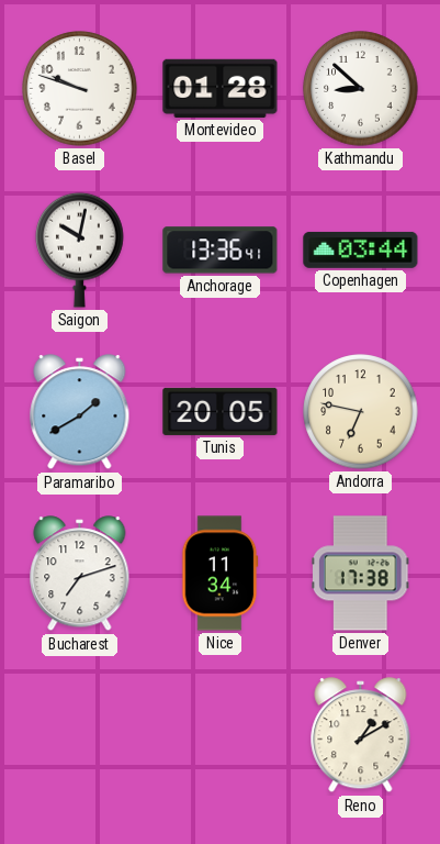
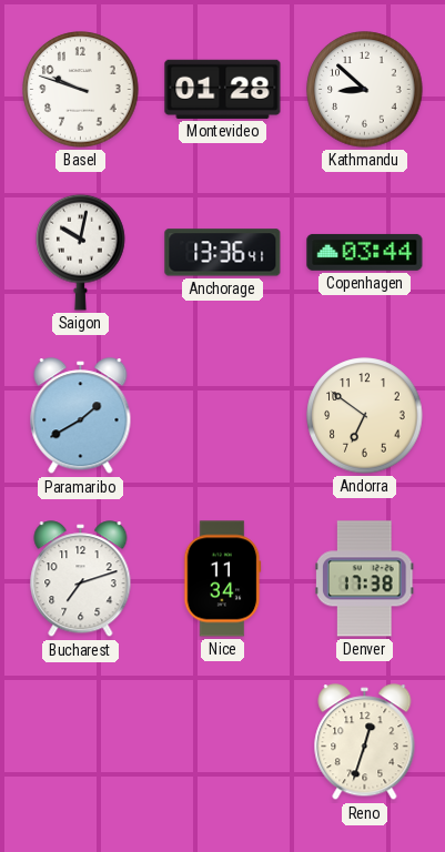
Tunis: 20:05 -> none (221, 411)
Andorra: 6:47 -> 6:51 (365, 416)
Reno: 1:10 -> 12:33 (365, 742)
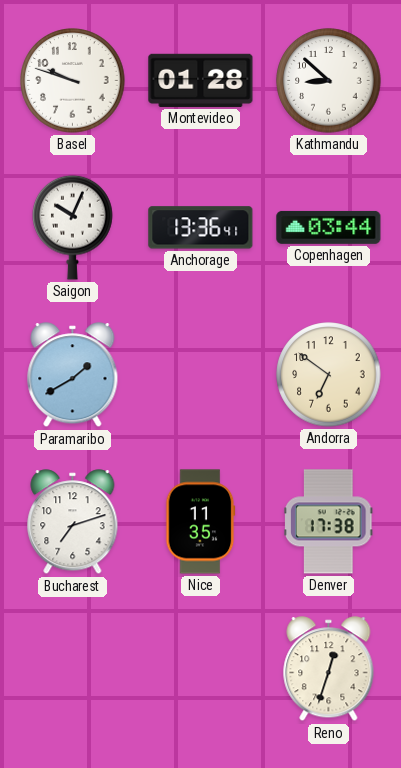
Saigon: 10:02 -> 10:04 (73, 227)
Nice: 11:34 -> 11:35 (200, 522)
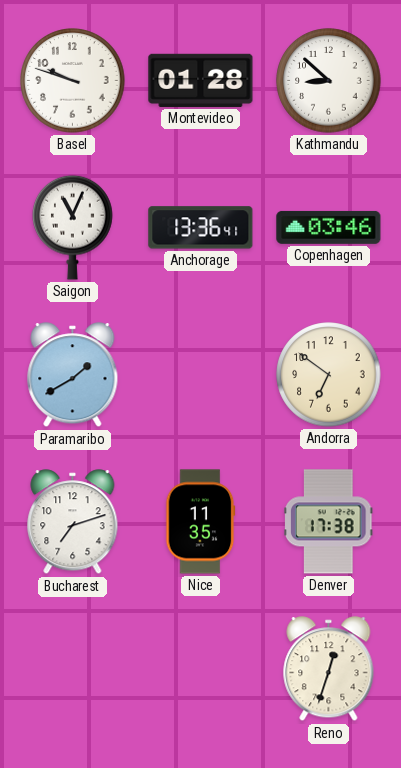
Saigon: 10:04 -> 11:04 (73, 227)
Copenhagen: 03:44 -> 03:46 (329, 227)
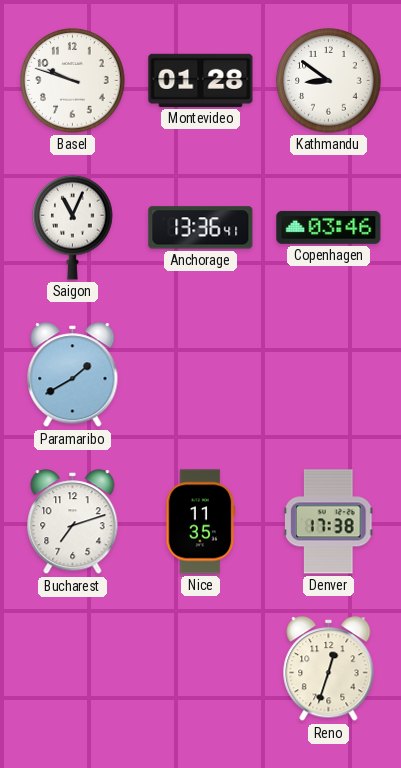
Kathmandu: 8:52 -> 8:51 (329, 81)
Andorra: 6:51 -> none (329, 375)
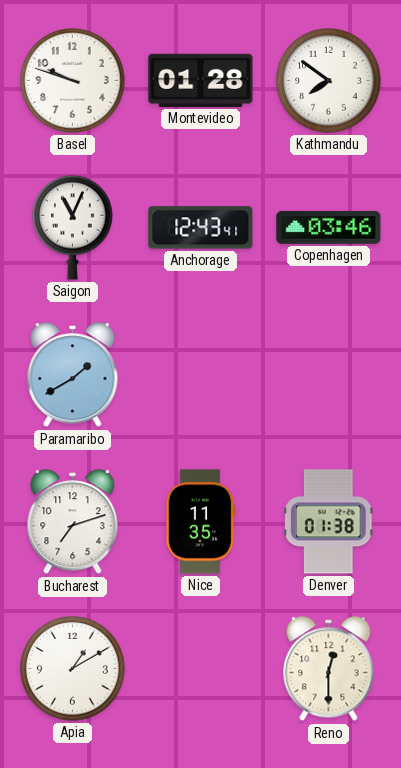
Kathmandu: 8:51 -> 7:51 (329, 81)
Anchorage: 13:36 -> 12:43 (201, 228)
Denver: 17:38 -> 01:38 (329, 522)
Apia: none -> 1:10 (73, 669)
Reno: 12:33 -> 12:30 (329, 669)
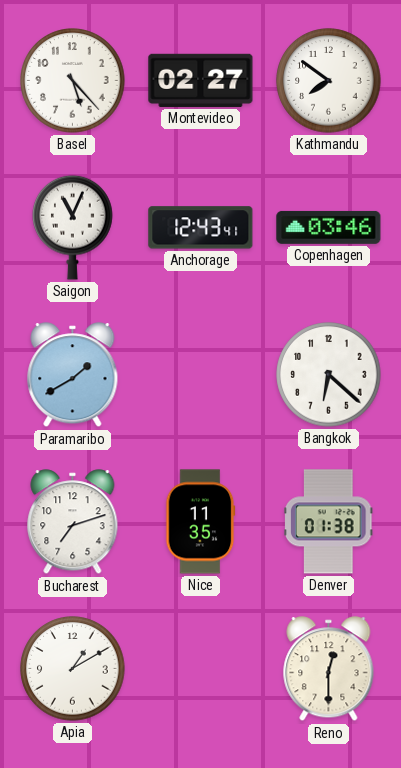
Basel: 9:48 -> 5:23 (73, 81)
Montevideo: 01:28 -> 02:27 (201, 80)
Bangkok: none -> 6:22 (329, 375)
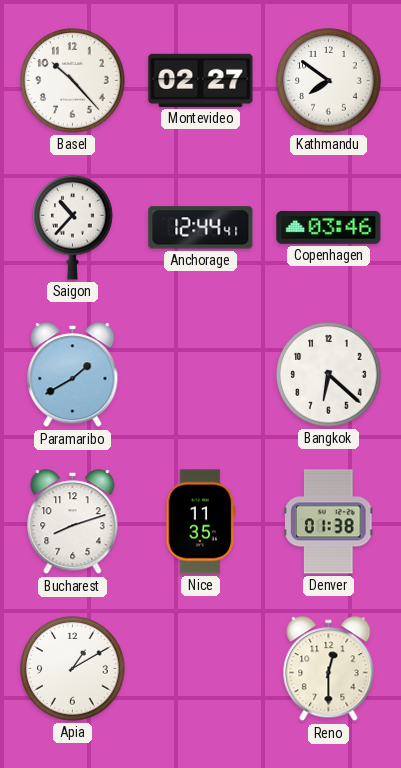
Basel: 5:23 -> 10:23 (73, 81)
Saigon: 11:04 -> 10:37 (73, 227)
Anchorage: 12:43 -> 12:44 (201, 228)
Bucharest: 7:12 -> 8:12 (73, 522)
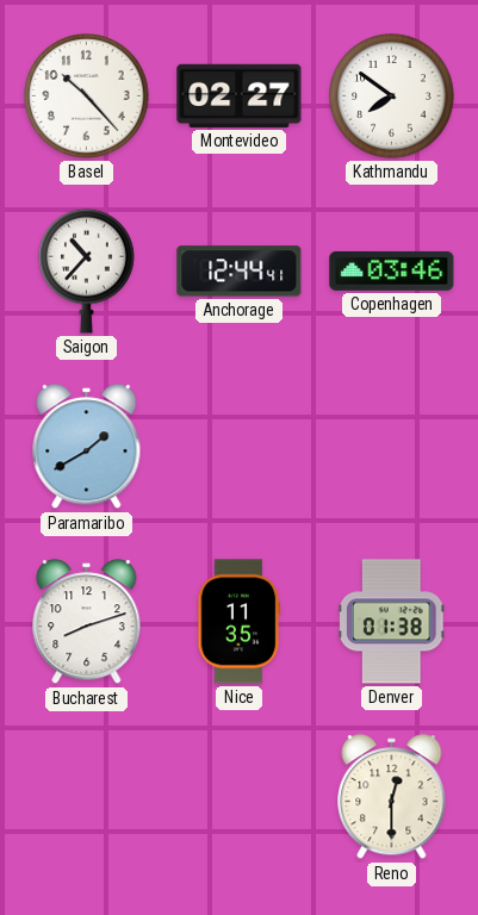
Bangkok: 6:22 -> none (329, 375)
Apia: 1:10 -> none (73, 669)
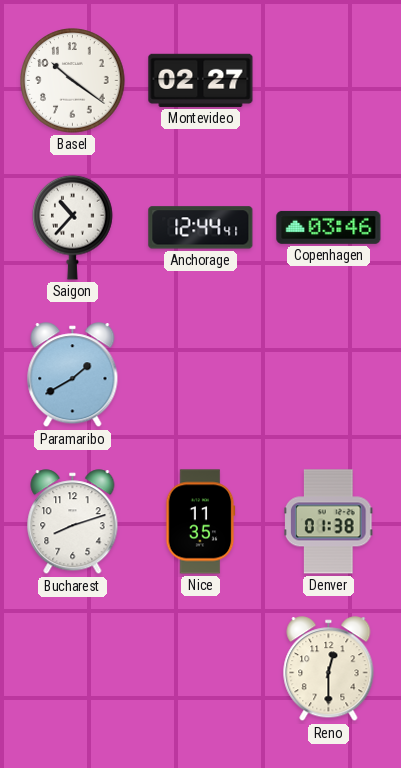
Basel: 10:23 -> 10:21 (73, 81)
Kathmandu: 7:51 -> none (392, 97)
